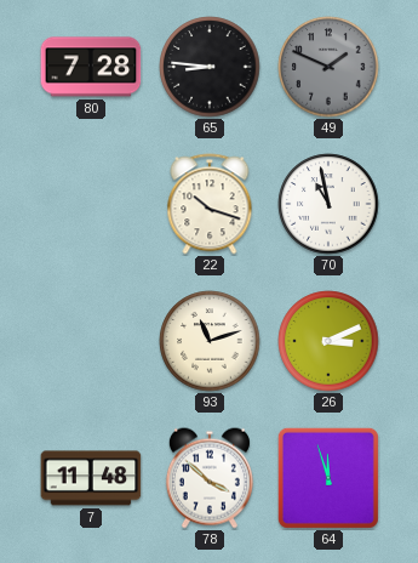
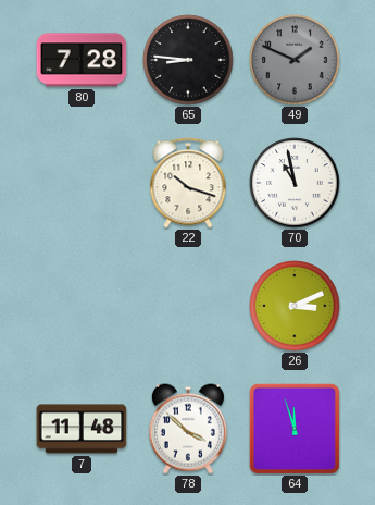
93: 11:12 -> none (210, 341)
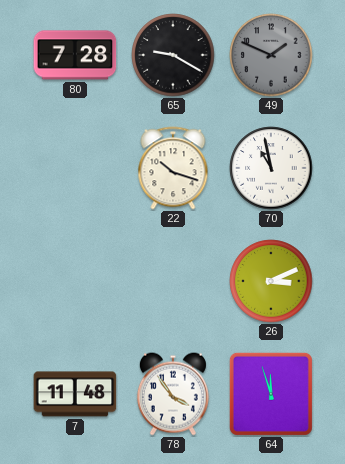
65: 8:46 -> 9:20 (173, 55)
78: 3:52 -> 3:54 (173, 394)
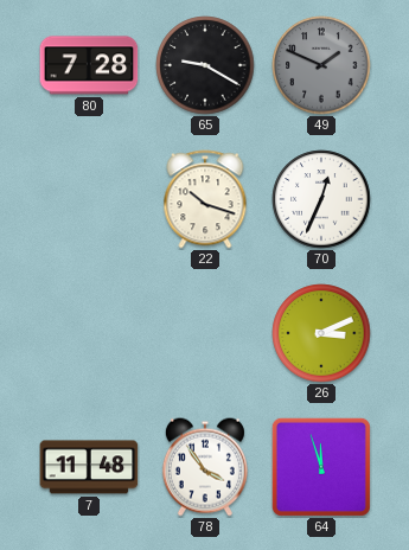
70: 10:58 -> 12:34 (321, 199)
